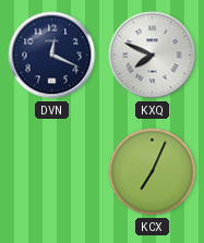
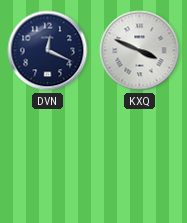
KXQ: 7:49 -> 3:49 (140, 51)
KCX: 7:04 -> none (153, 172)
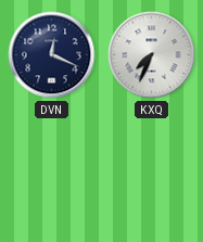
KXQ: 3:49 -> 7:34 (152, 55)
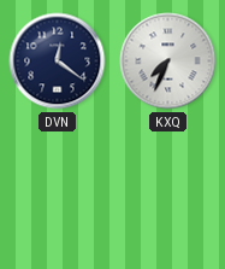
DVN: 12:19 -> 12:21 (58, 62)
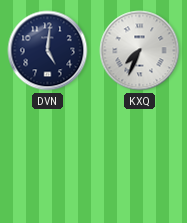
DVN: 12:21 -> 5:01 (48, 51)
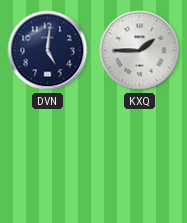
KXQ: 7:34 -> 1:45 (140, 51)
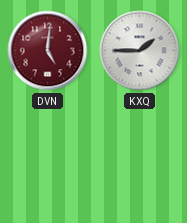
DVN dial: navy -> burgundy (48, 51)
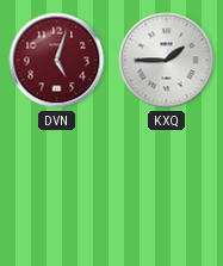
DVN: 5:01 -> 5:03 (57, 61)
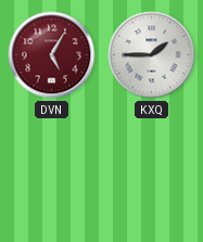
DVN: 5:03 -> 5:05 (52, 55)
